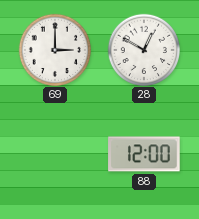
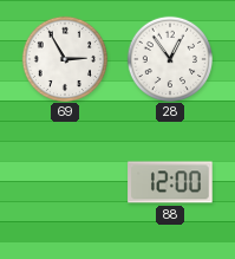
69: 3:00 -> 2:55 (64, 58)
28: 12:50 -> 12:54 (169, 58)
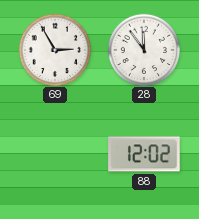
28: 12:54 -> 11:54 (143, 49)
88: 12:00 -> 12:02 (144, 154)
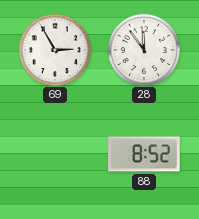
88: 12:02 -> 8:52 (144, 154)
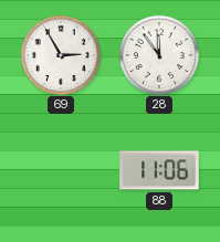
88: 8:52 -> 11:06 (159, 170)
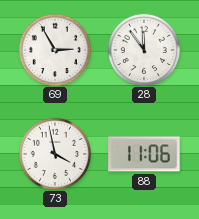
73: none -> 3:58 (54, 153)
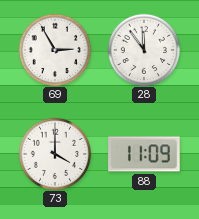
73: 3:58 -> 4:00 (54, 153)
88: 11:06 -> 11:09 (144, 154)
